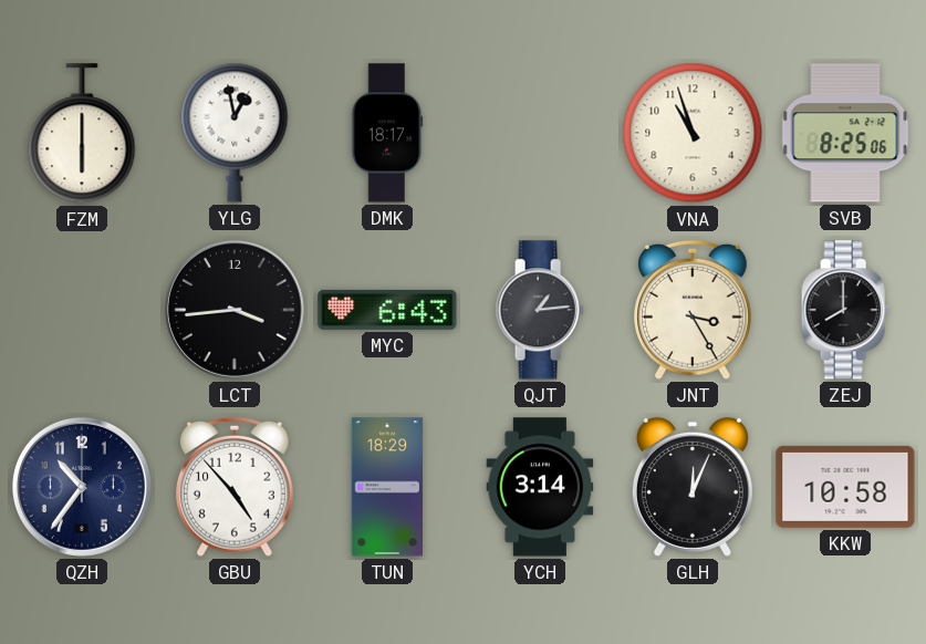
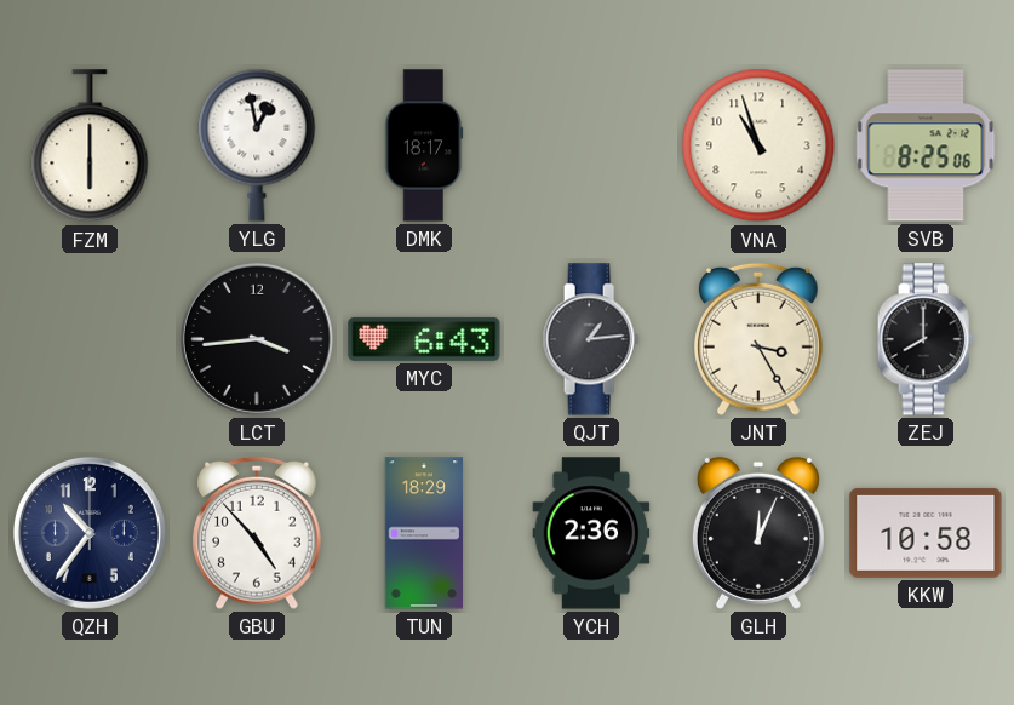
YCH: 3:14 -> 2:36 (591, 533)
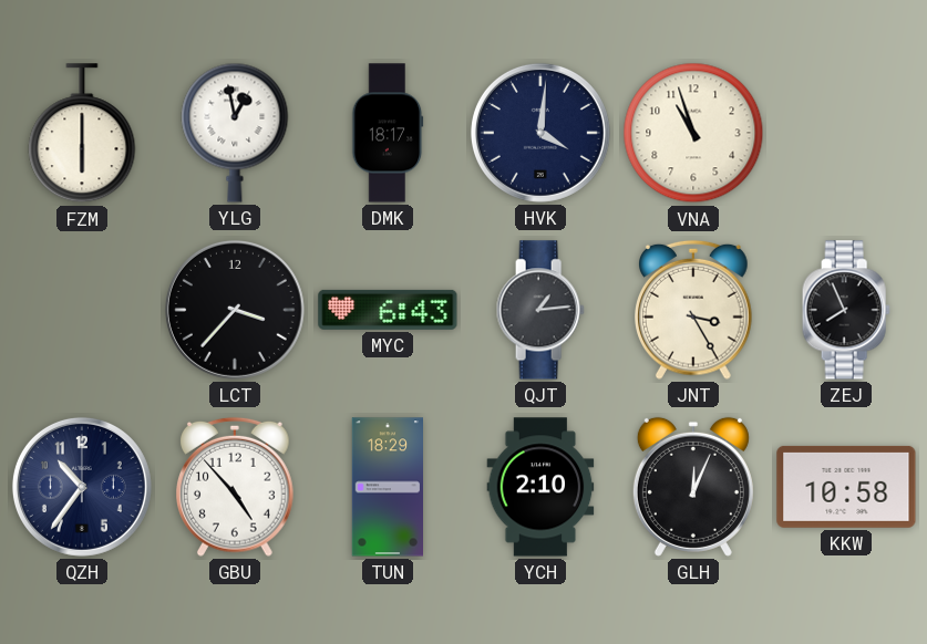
HVK: none -> 4:01 (540, 133)
SVB: 8:25 -> none (926, 145)
LCT: 3:44 -> 3:37 (235, 310)
ZEJ: 8:00 -> 7:56 (846, 310)
YCH: 2:36 -> 2:10 (540, 487)
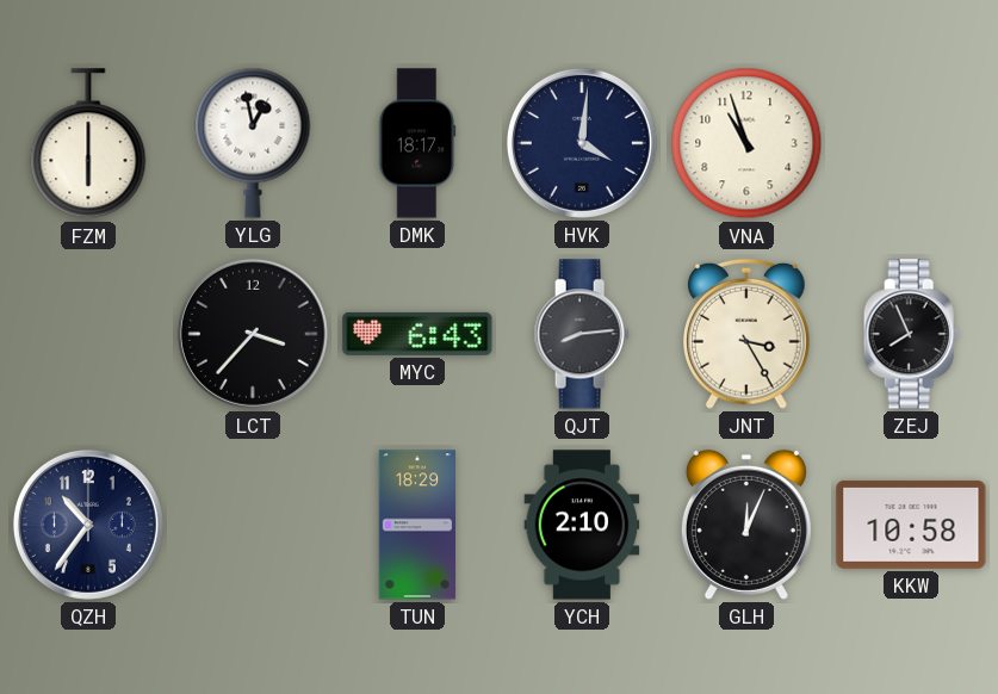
QJT: 1:14 -> 8:14 (582, 334)
GBU: 4:53 -> none (236, 487)
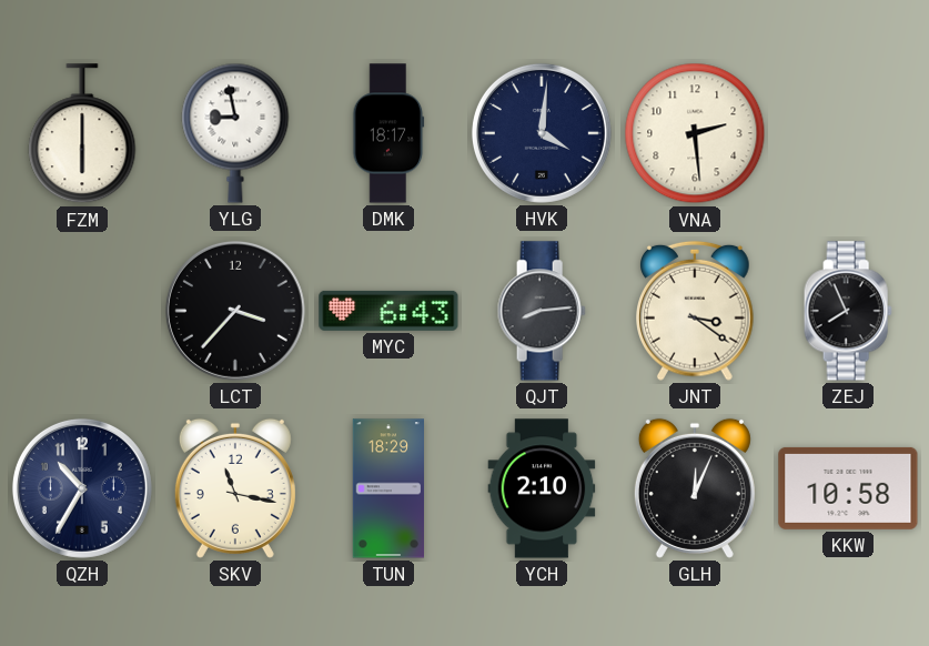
YLG: 12:58 -> 8:58 (235, 133)
VNA: 10:57 -> 2:29 (695, 133)
JNT: 3:25 -> 3:21 (696, 311)
QZH: 10:36 -> 10:35 (82, 488)
SKV: none -> 11:17 (235, 488)
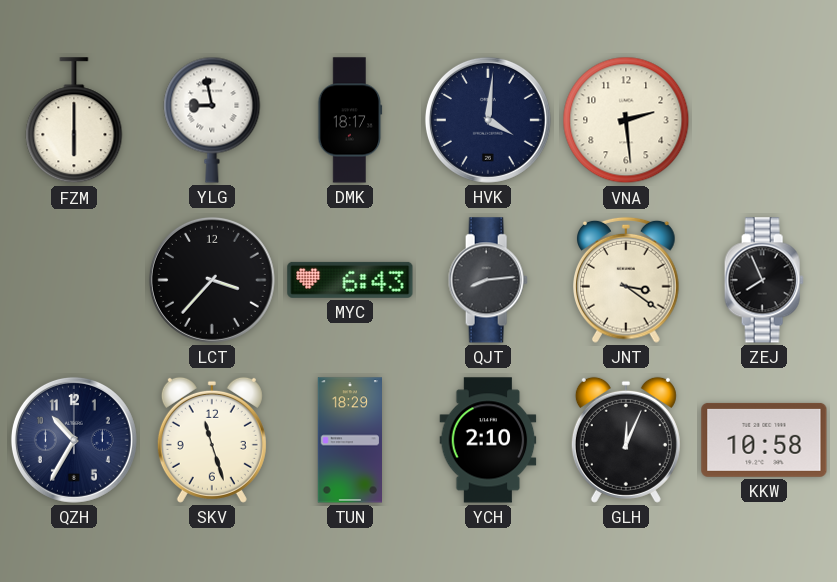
SKV: 11:17 -> 11:27 (212, 440)
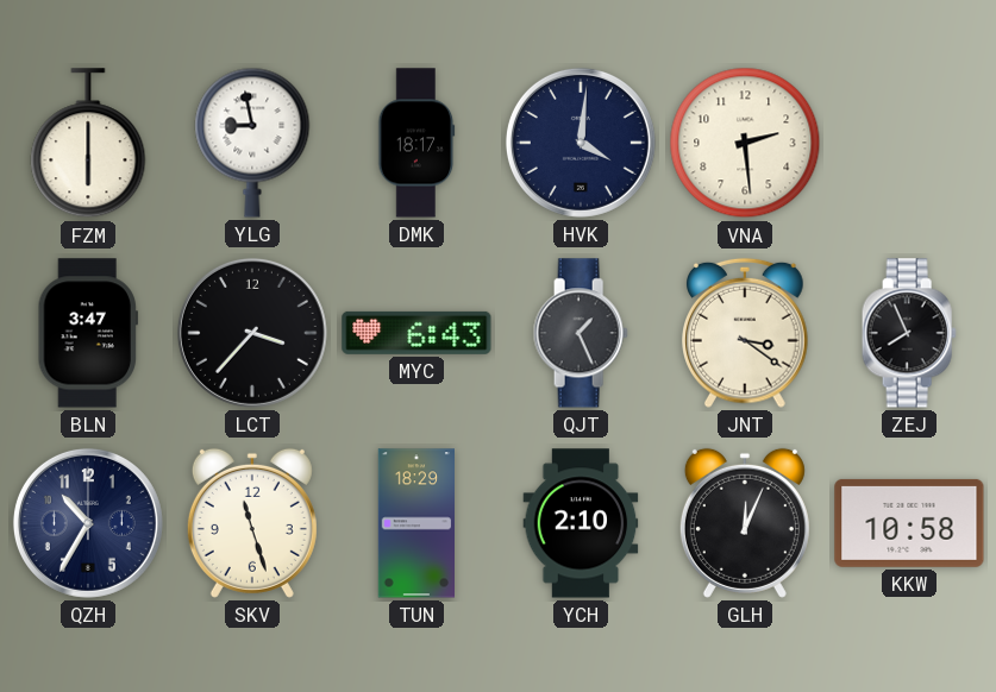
BLN: none -> 3:47 (87, 333)
QJT: 8:14 -> 1:26 (581, 333)
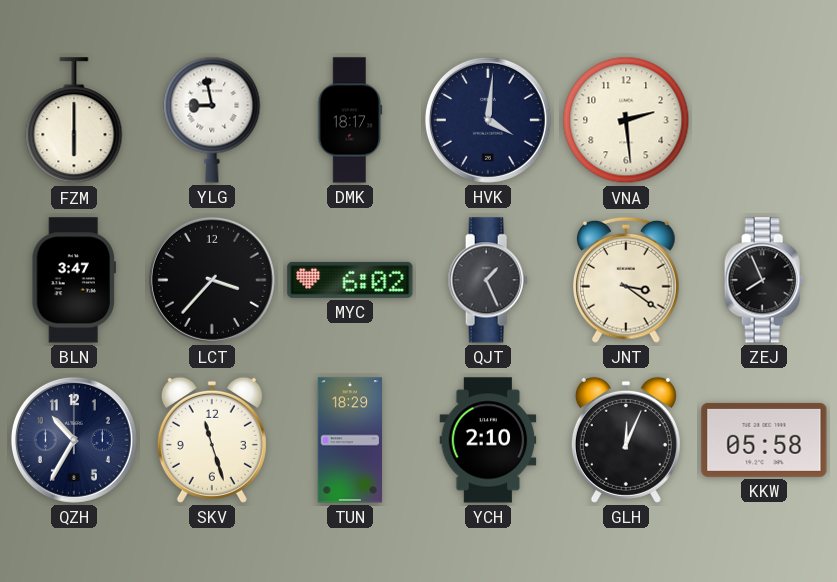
MYC: 6:43 -> 6:02 (350, 280)
KKW: 10:58 -> 05:58 (764, 440)
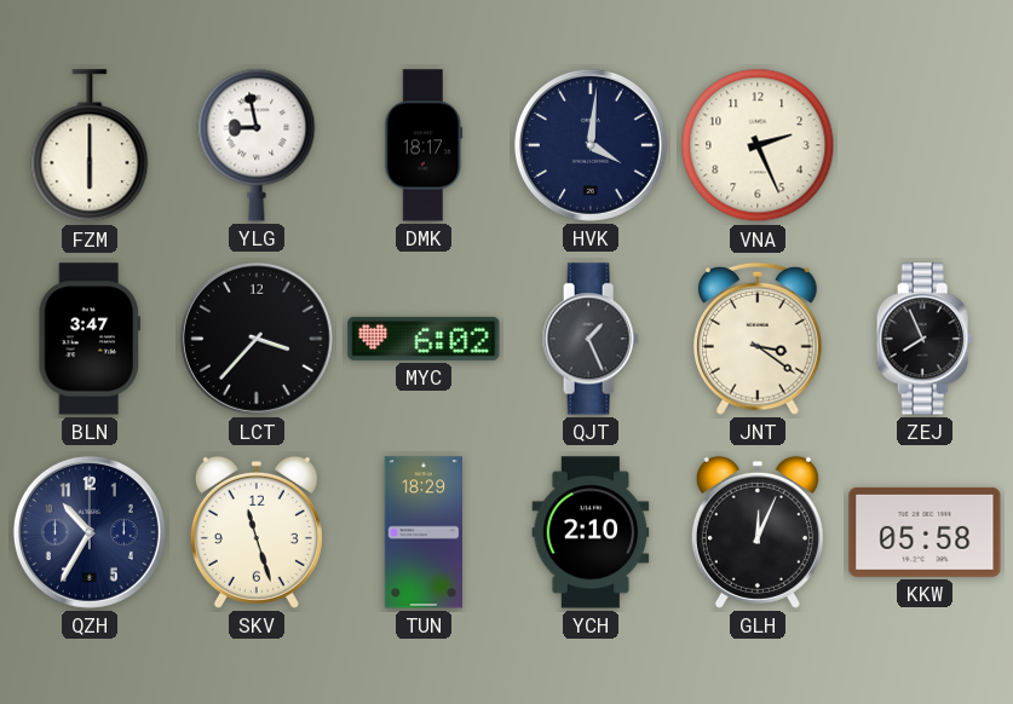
VNA: 2:29 -> 2:26 (758, 145)
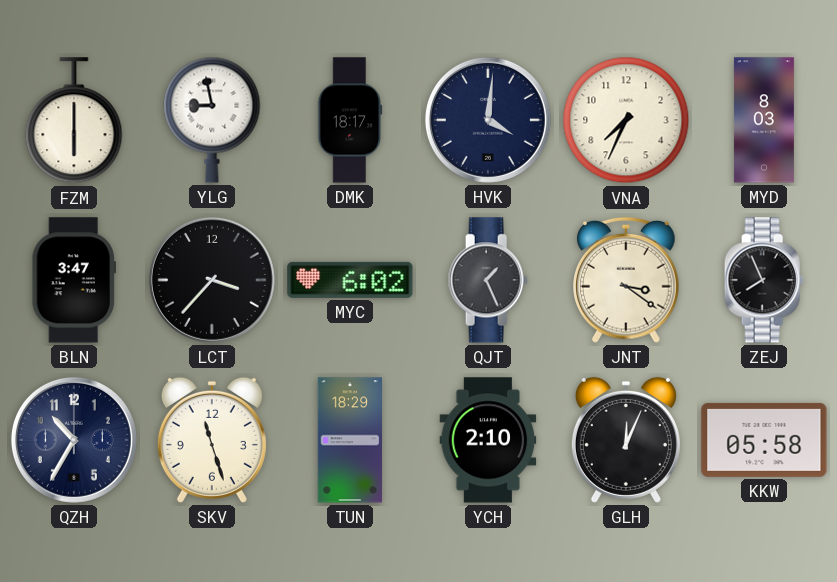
VNA: 2:26 -> 7:34 (626, 120)
MYD: none -> 8:03 (764, 120)
